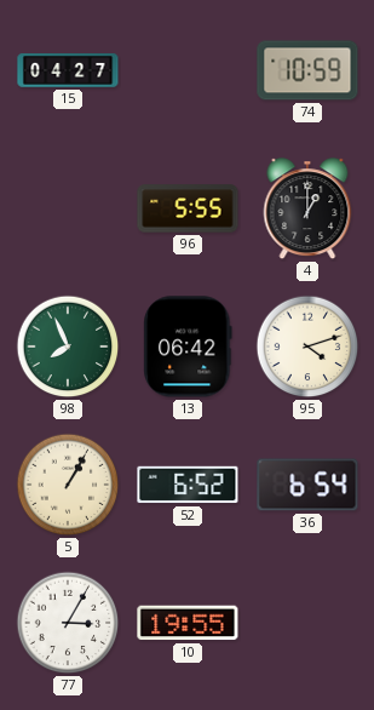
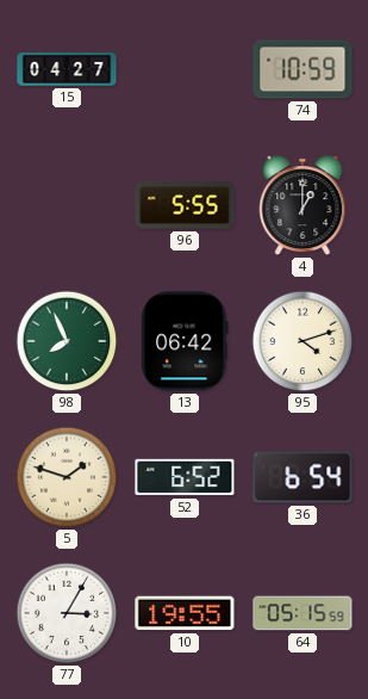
5: 1:05 -> 1:48 (67, 477)
64: none -> 05:15 (302, 613)
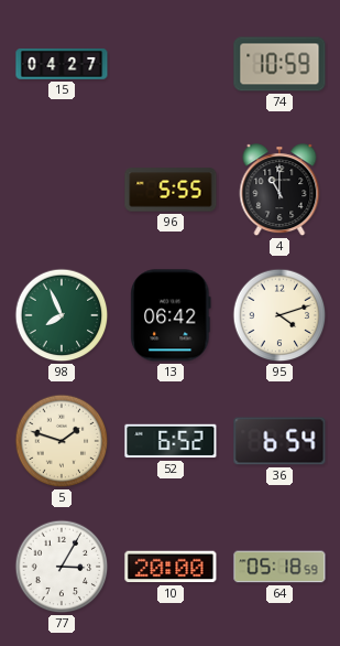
4: 1:00 -> 11:00 (279, 191)
10: 19:55 -> 20:00 (171, 567)
64: 05:15 -> 05:18 (279, 567)
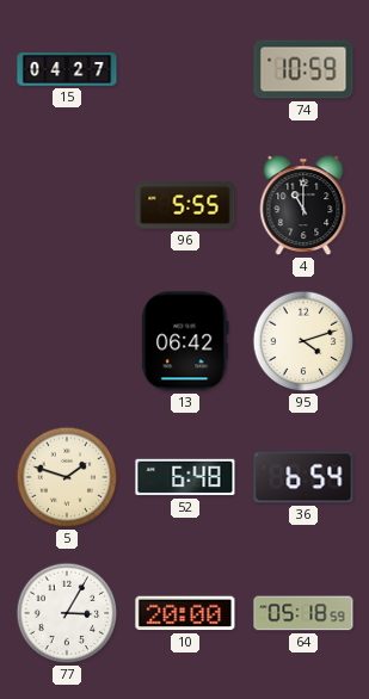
98: 7:56 -> none (62, 315)
52: 6:52 -> 6:48 (185, 477)
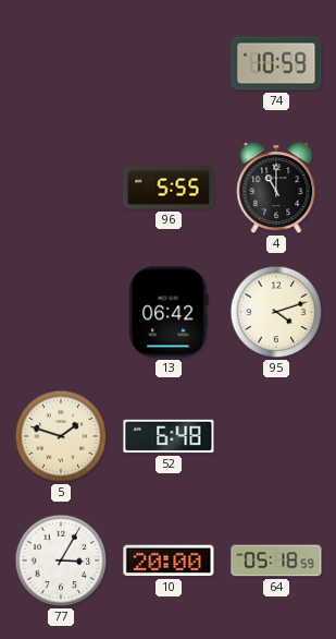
15: 04:27 -> none (67, 69)
36: 6:54 -> none (303, 477)
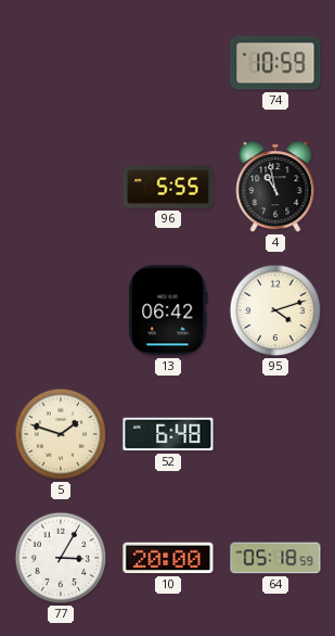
4: 11:00 -> 10:58 (275, 188)
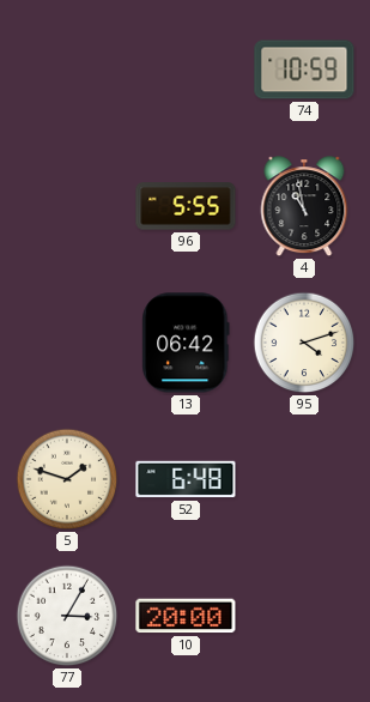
64: 05:18 -> none (275, 558)
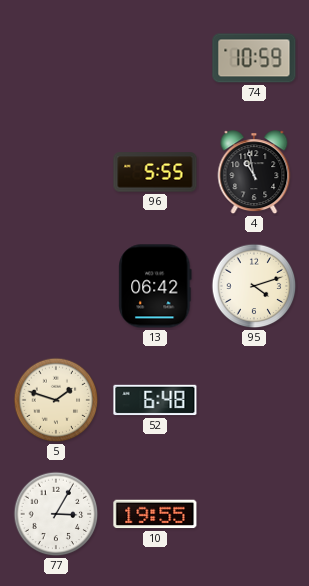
10: 20:00 -> 19:55 (155, 514)
